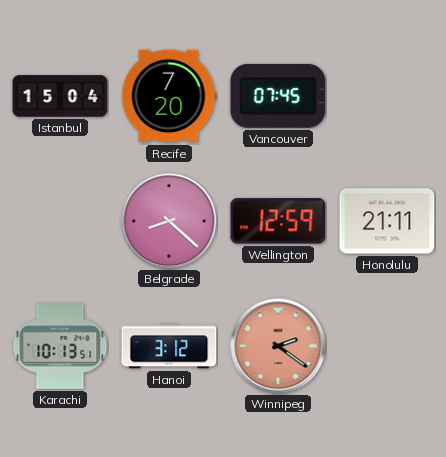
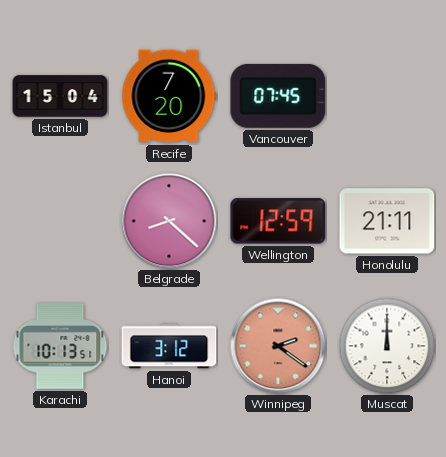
Muscat: none -> 12:00 (387, 346)
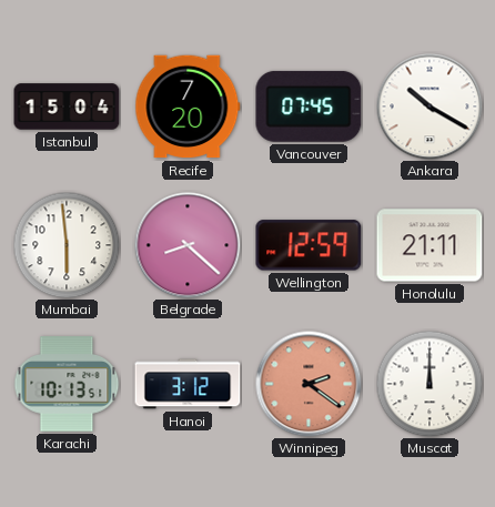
Ankara: none -> 10:20 (430, 107)
Mumbai: none -> 5:59 (67, 245)
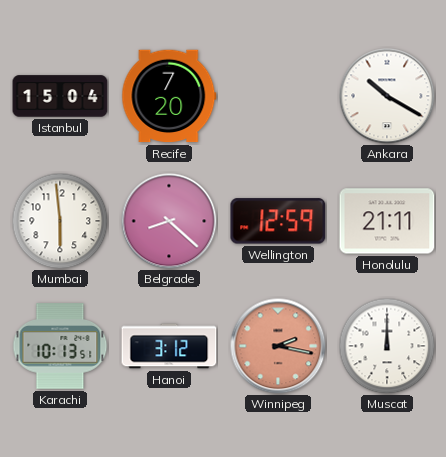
Vancouver: 07:45 -> none (309, 107)
Winnipeg: 2:21 -> 2:17 (278, 346)
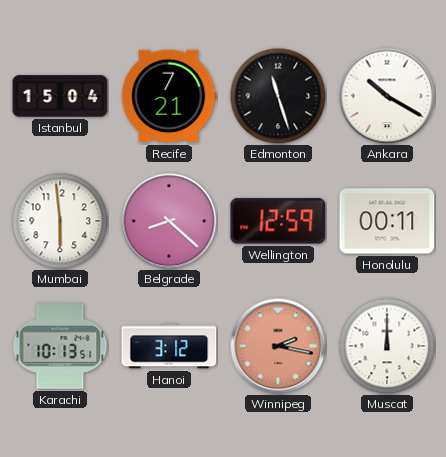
Recife: 7:20 -> 7:21 (169, 96)
Edmonton: none -> 11:27 (278, 96)
Honolulu: 21:11 -> 00:11 (387, 221)
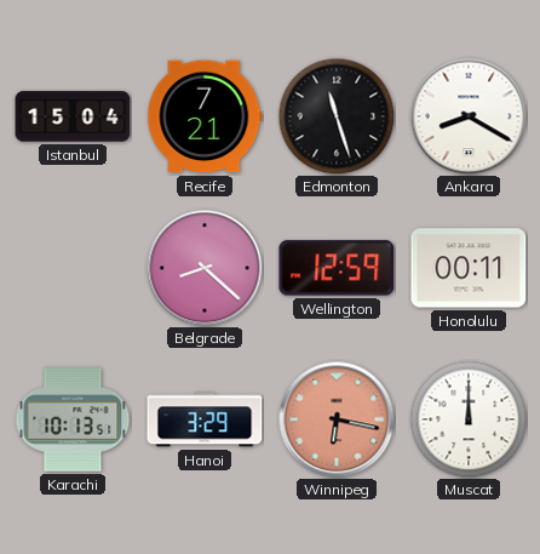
Ankara: 10:20 -> 8:20 (469, 116)
Mumbai: 5:59 -> none (60, 221)
Hanoi: 3:12 -> 3:29 (205, 419)
Winnipeg: 2:17 -> 6:17 (337, 419)
